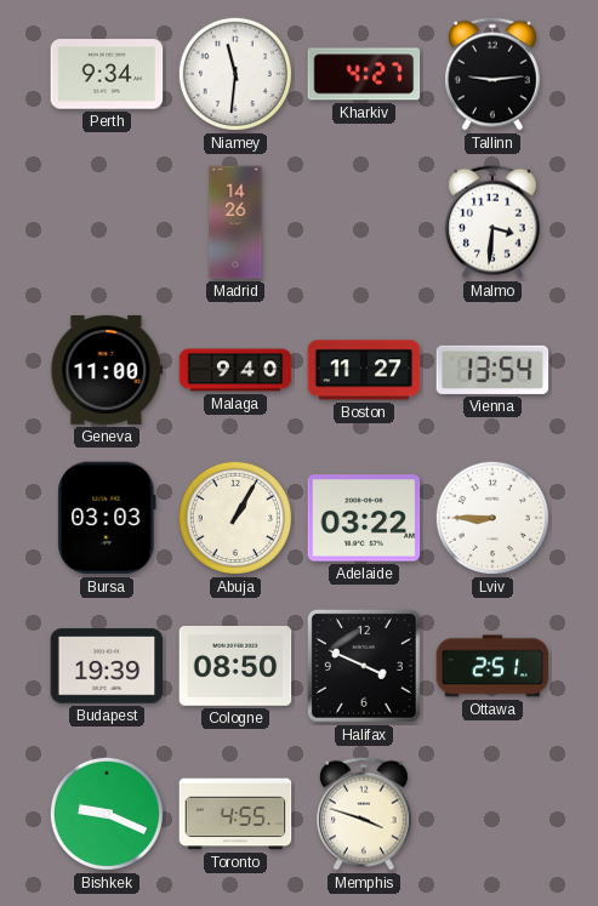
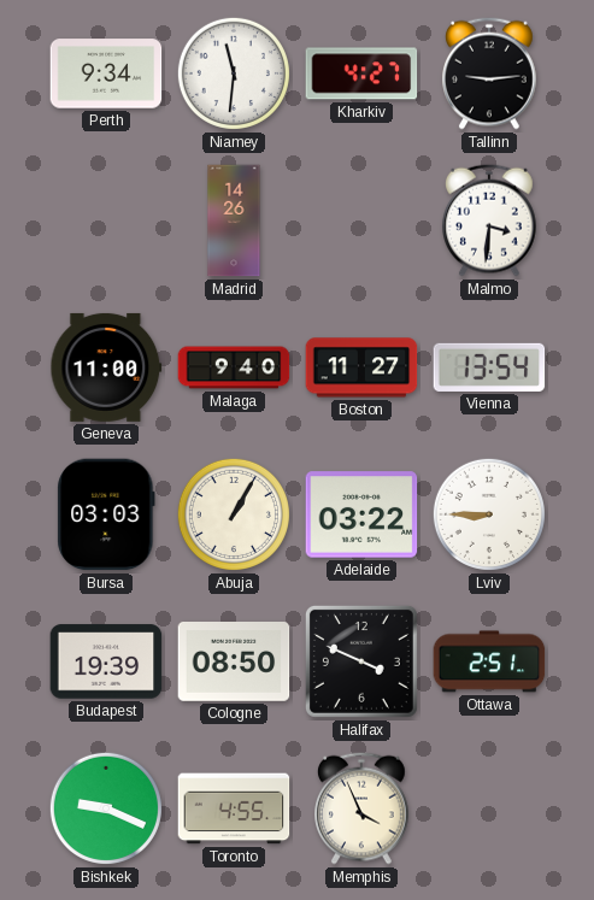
Memphis: 3:48 -> 3:56 (363, 808)
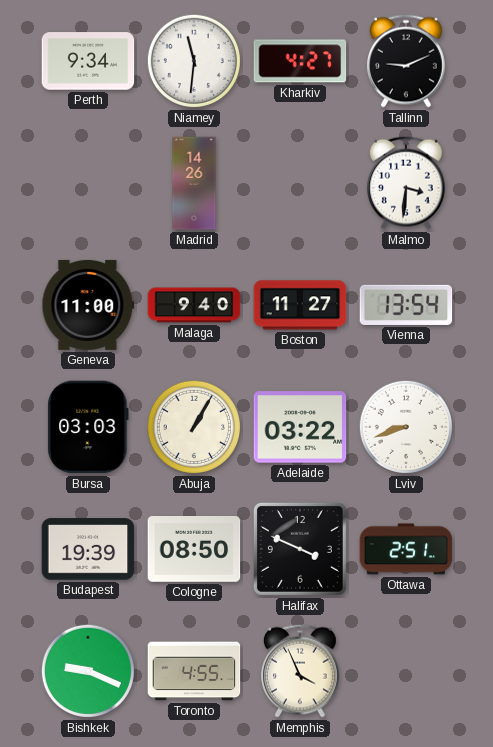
Tallinn: 9:14 -> 9:11 (407, 61)
Lviv: 8:45 -> 8:42 (406, 427)
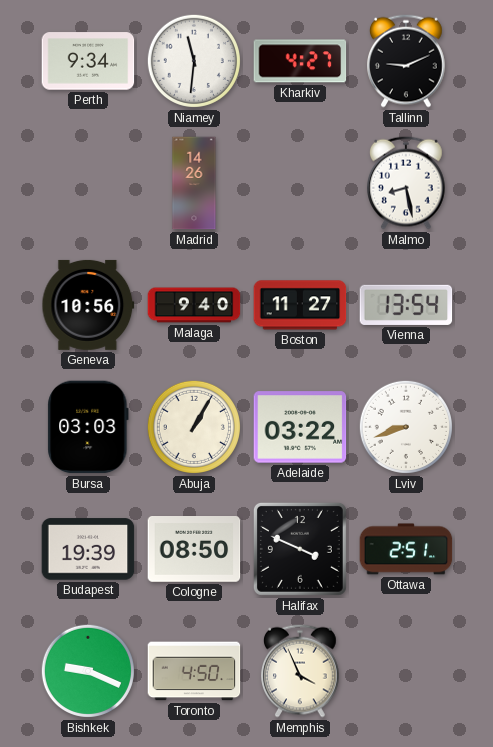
Malmo: 3:31 -> 8:28 (407, 183)
Geneva: 11:00 -> 10:56 (88, 305)
Toronto: 4:55 -> 4:50 (194, 671)
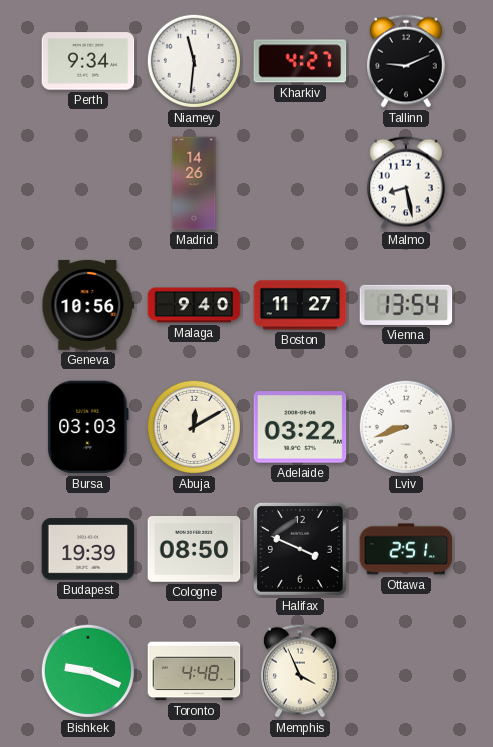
Abuja: 1:05 -> 12:10 (194, 427)
Toronto: 4:50 -> 4:48 (194, 671)
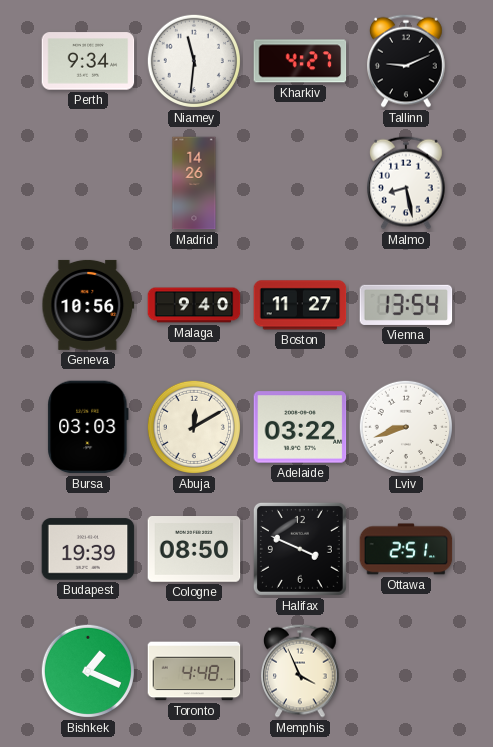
Bishkek: 9:19 -> 1:19 (88, 671)
